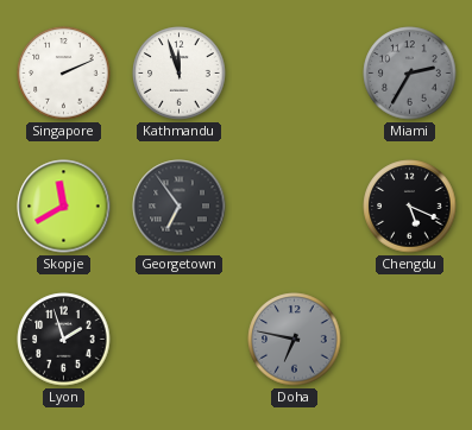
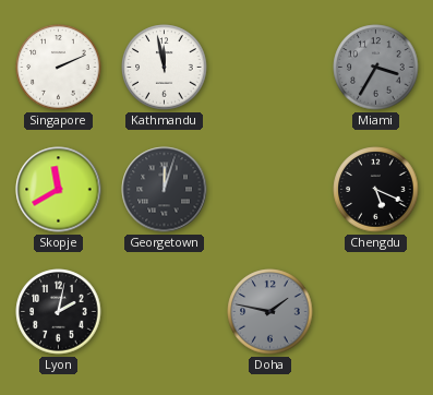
Kathmandu: 11:57 -> 11:58 (165, 68)
Miami: 2:35 -> 3:35 (376, 68)
Georgetown: 6:54 -> 12:03 (165, 190)
Lyon: 1:57 -> 2:02 (59, 312)
Doha: 6:47 -> 1:47 (270, 312)
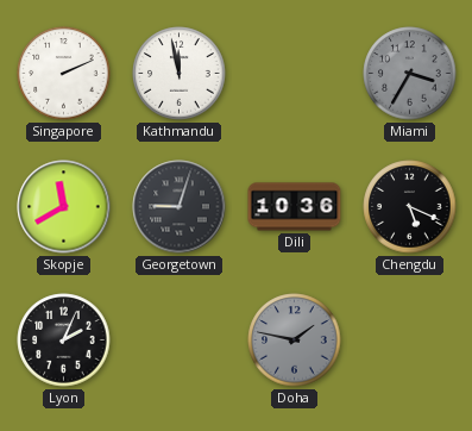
Georgetown: 12:03 -> 9:03 (180, 207)
Dili: none -> 10:36 (295, 207)
Lyon: 2:02 -> 2:04 (64, 341)
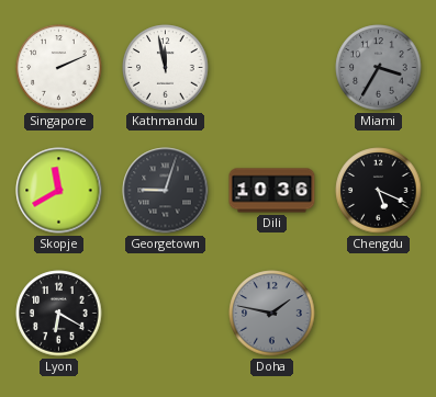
Lyon: 2:04 -> 6:20 (59, 314)
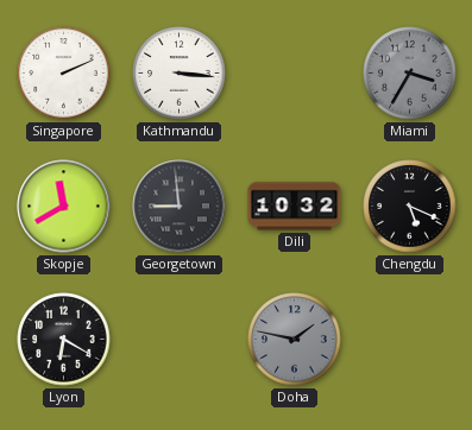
Kathmandu: 11:58 -> 3:16 (180, 74)
Georgetown: 9:03 -> 8:59 (180, 207)
Dili: 10:36 -> 10:32 (295, 207)
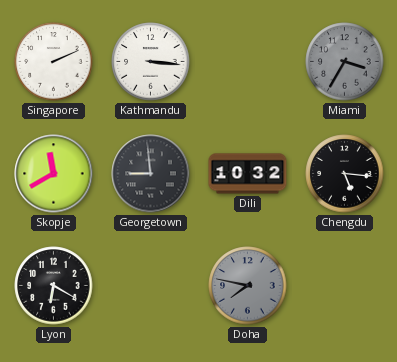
Chengdu: 5:19 -> 5:16 (345, 174)
Doha: 1:47 -> 7:47 (248, 286)
